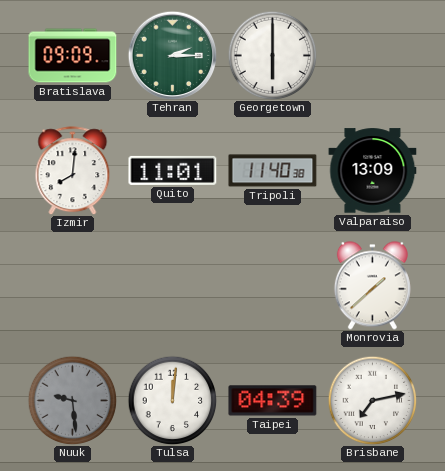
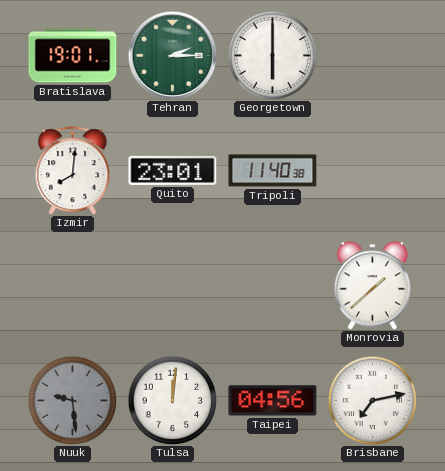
Bratislava: 09:09 -> 19:01 (73, 56)
Quito: 11:01 -> 23:01 (173, 170)
Valparaiso: 13:09 -> none (373, 171)
Taipei: 04:39 -> 04:56 (273, 401)
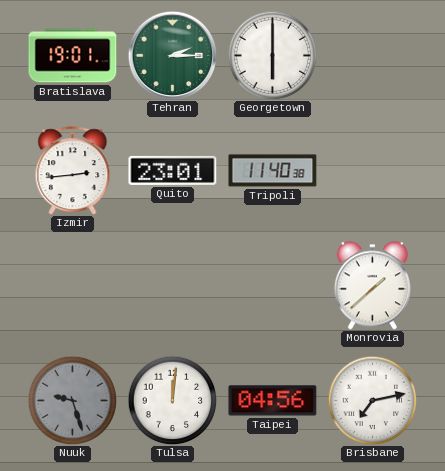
Izmir: 8:01 -> 2:44 (73, 171)
Nuuk: 9:29 -> 9:27 (72, 400)
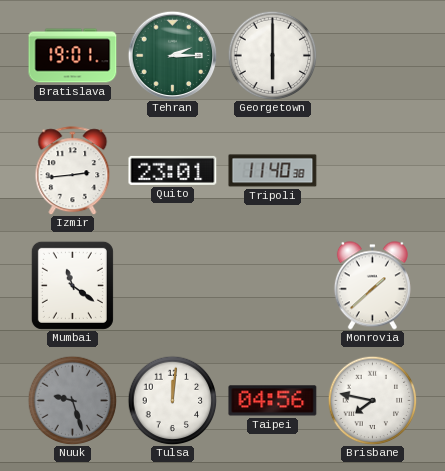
Mumbai: none -> 11:21 (72, 285)
Brisbane: 7:13 -> 7:47 (372, 400)
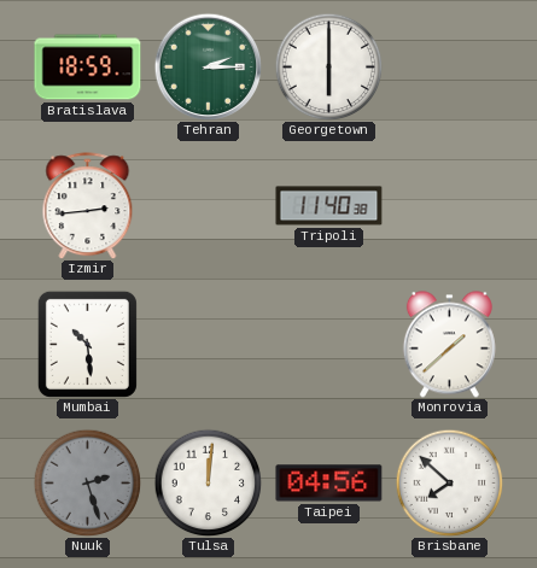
Bratislava: 19:01 -> 18:59 (88, 68)
Quito: 23:01 -> none (173, 170)
Mumbai: 11:21 -> 10:29 (87, 344)
Nuuk: 9:27 -> 2:27 (87, 482)
Brisbane: 7:47 -> 7:52 (449, 482)
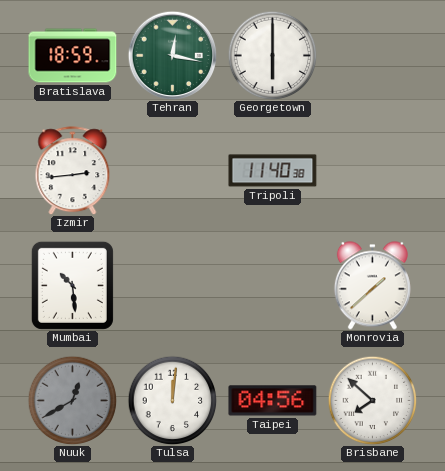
Tehran: 2:15 -> 12:17 (172, 55)
Nuuk: 2:27 -> 12:40 (72, 400)
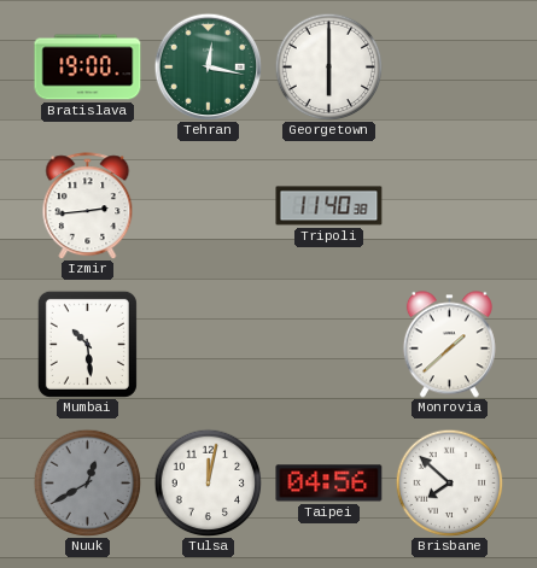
Bratislava: 18:59 -> 19:00 (88, 68)
Tulsa: 12:01 -> 12:02 (208, 482)
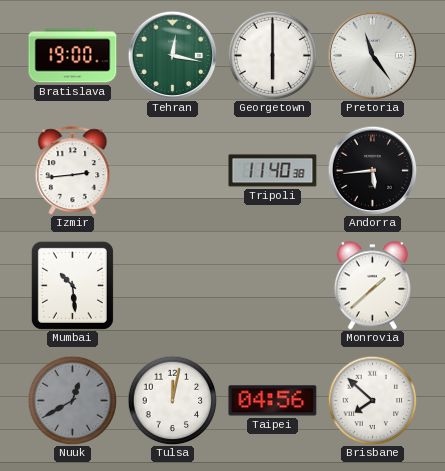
Pretoria: none -> 11:24 (372, 55)
Andorra: none -> 5:44 (372, 170)
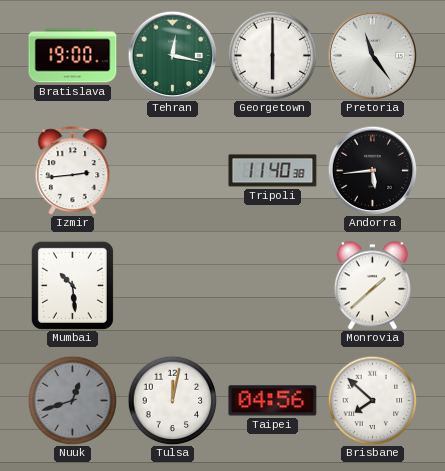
Nuuk: 12:40 -> 12:42 (72, 400)
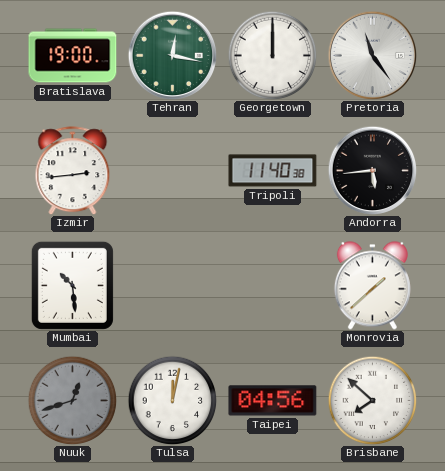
Georgetown: 6:00 -> 12:00 (272, 55)
